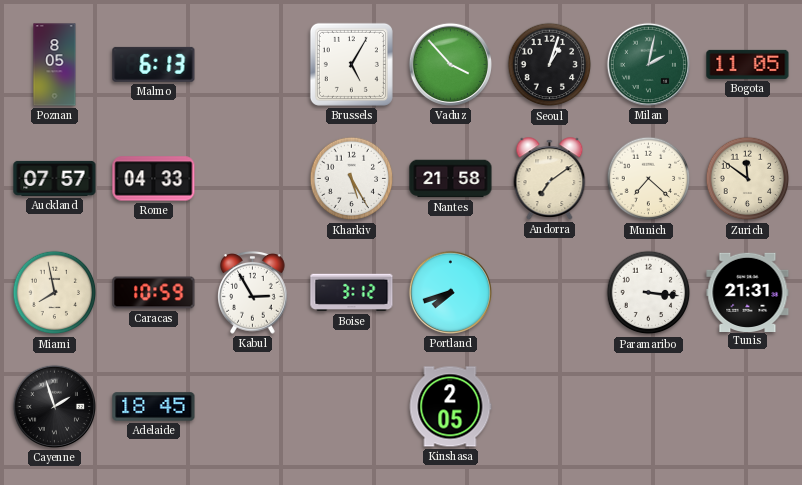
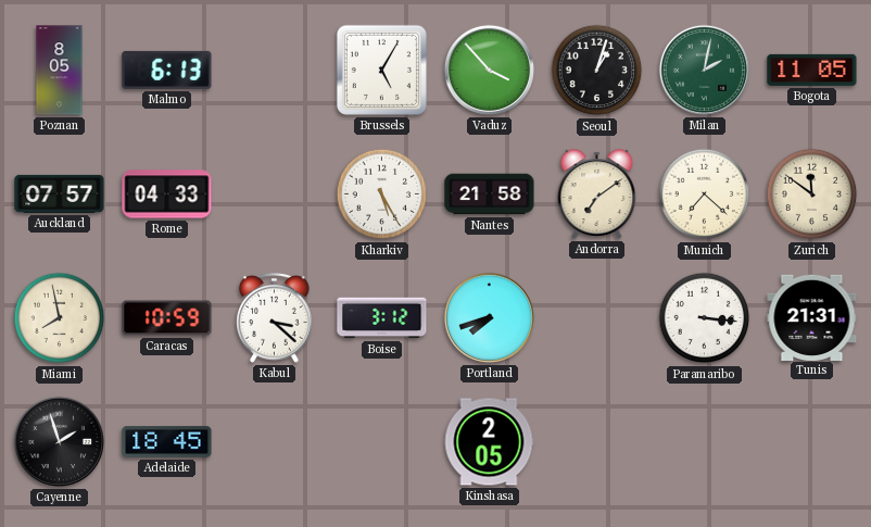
Kabul: 2:55 -> 3:22 (275, 317)
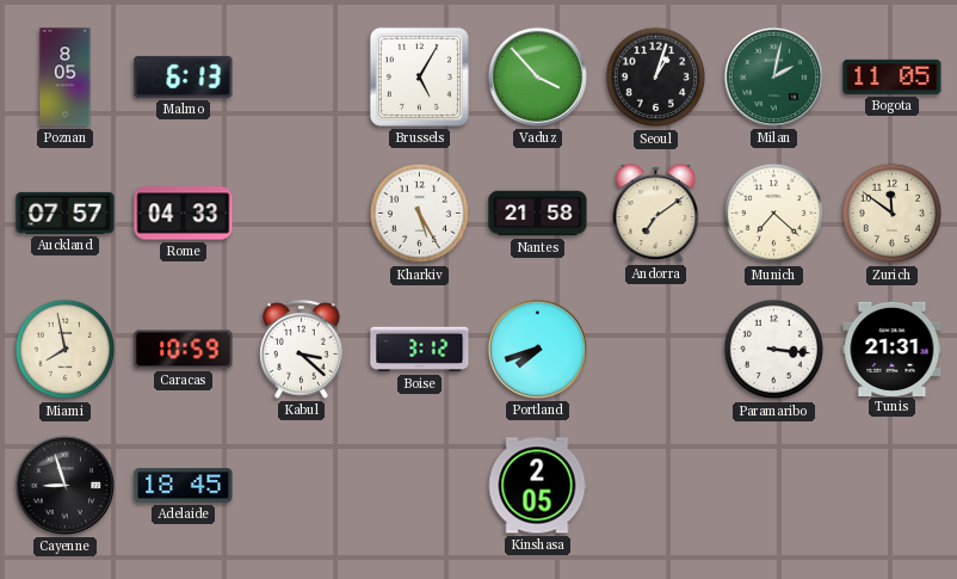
Cayenne: 1:57 -> 8:57 (64, 485)
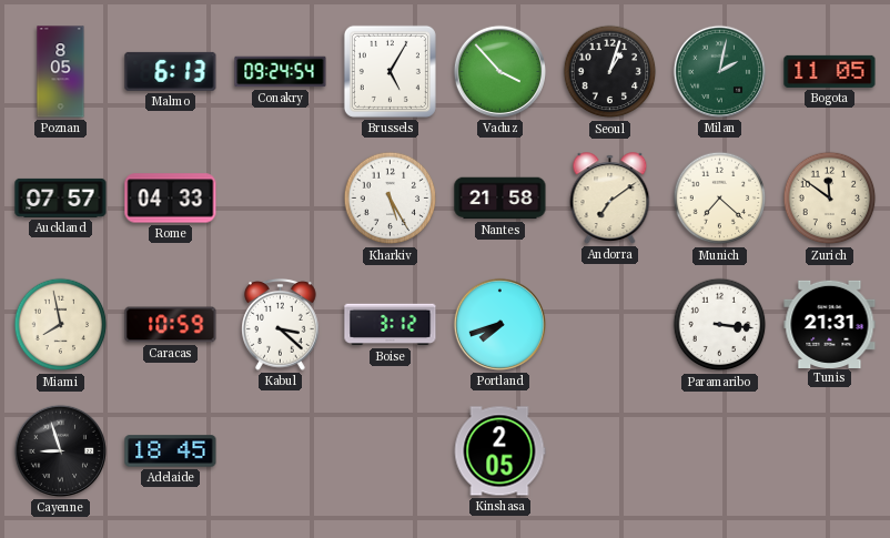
Conakry: none -> 09:24 (281, 72)
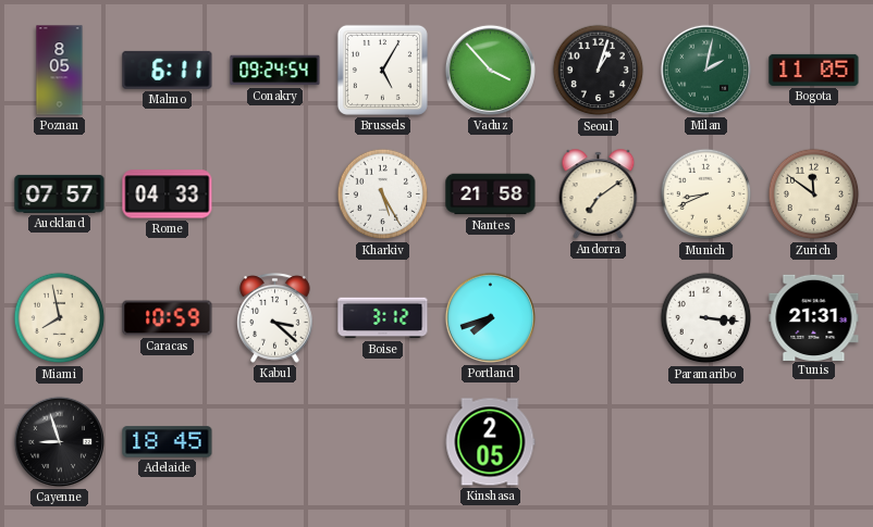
Malmo: 6:13 -> 6:11 (168, 70)
Munich: 7:22 -> 8:41 (706, 195)
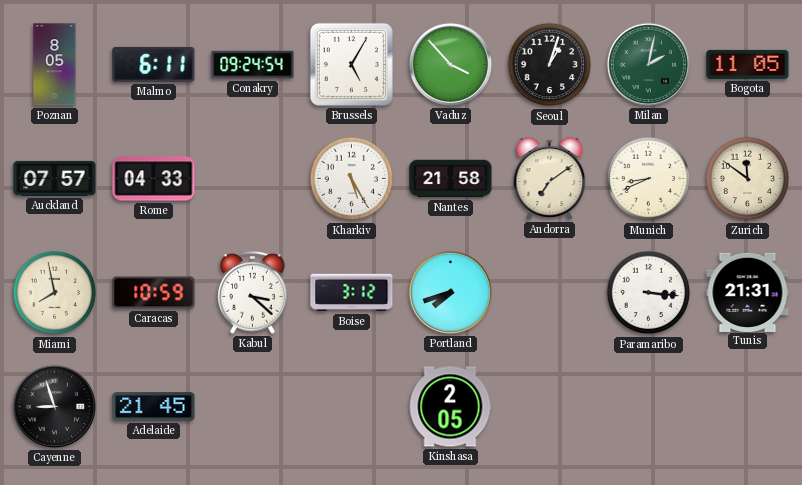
Adelaide: 18:45 -> 21:45 (154, 407)
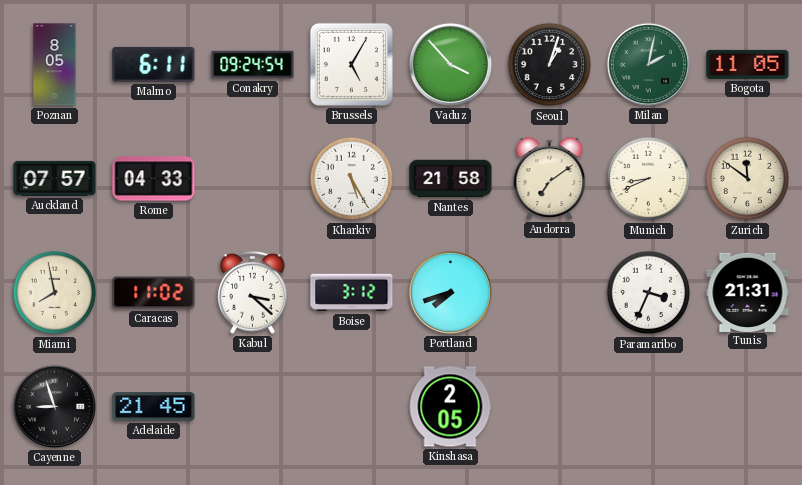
Caracas: 10:59 -> 11:02 (154, 293)
Paramaribo: 3:16 -> 3:34 (649, 293)
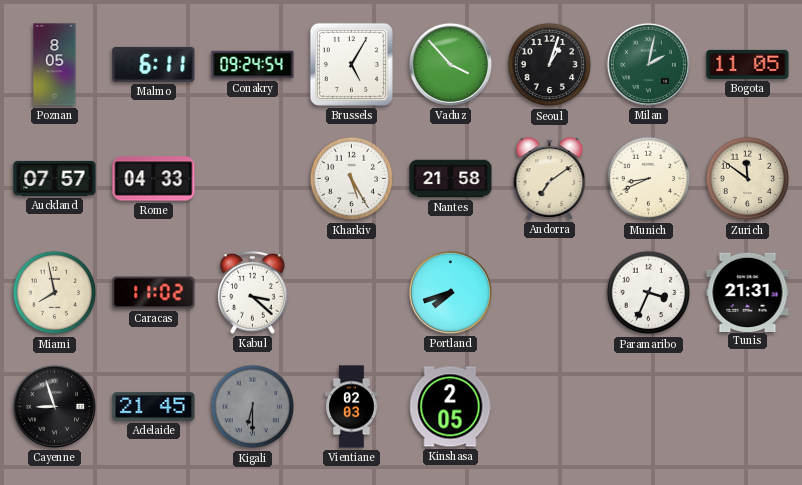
Boise: 3:12 -> none (352, 293)
Kigali: none -> 6:30 (253, 407)
Vientiane: none -> 02:03 (352, 407)
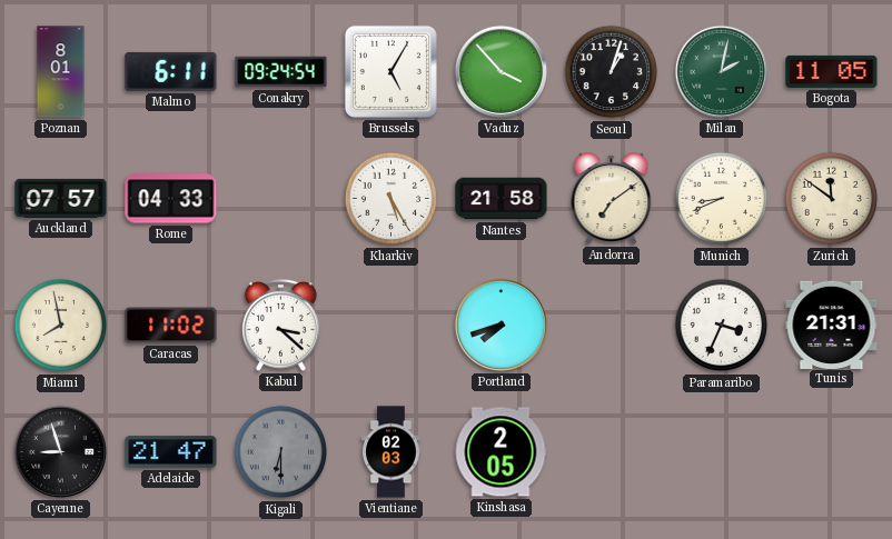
Poznan: 8:05 -> 8:01 (61, 72)
Adelaide: 21:45 -> 21:47 (171, 452)
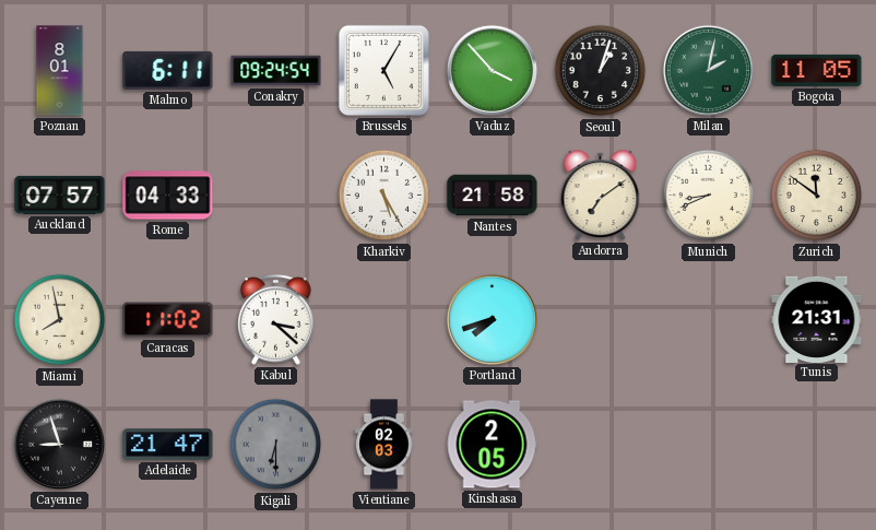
Paramaribo: 3:34 -> none (722, 326)
